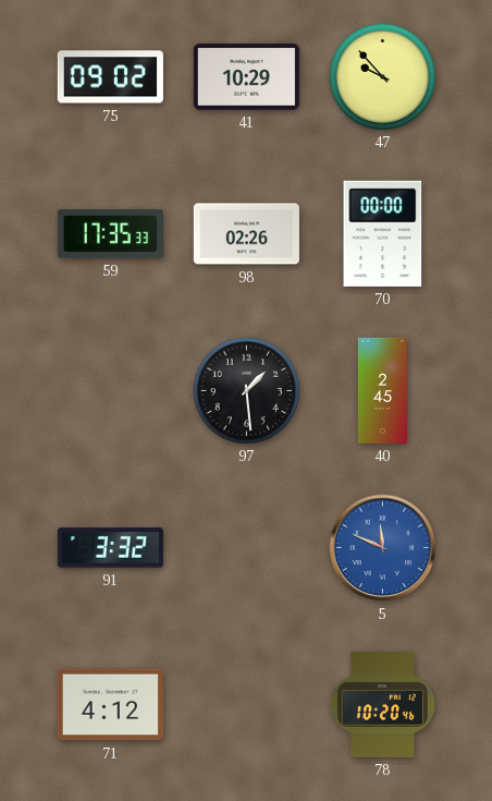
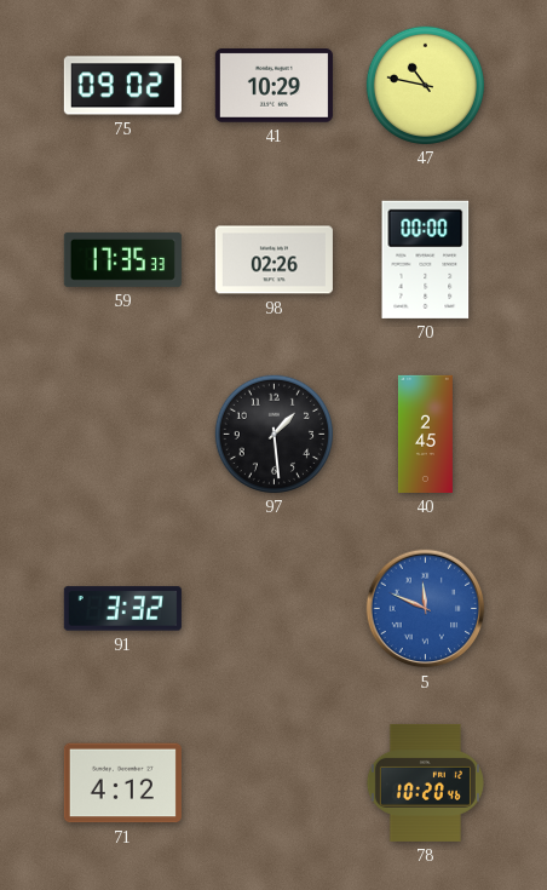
47: 9:53 -> 10:47 (425, 85)
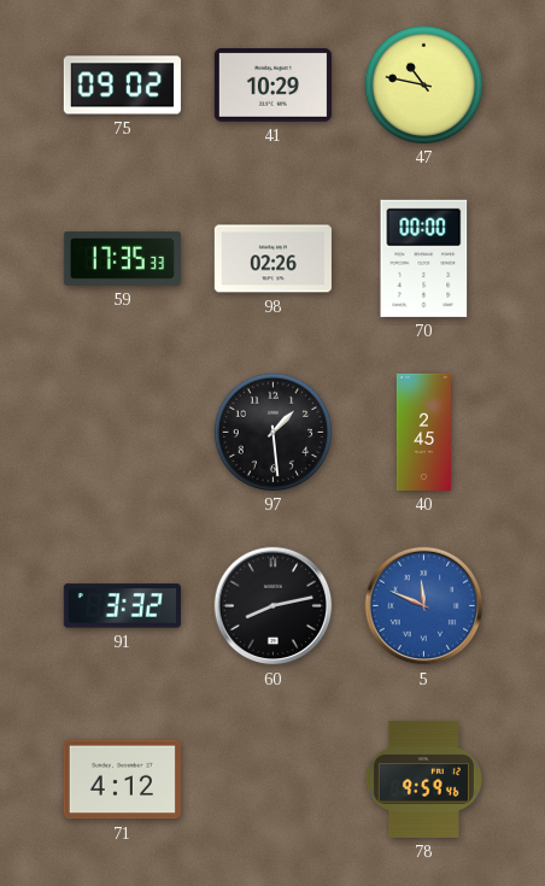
60: none -> 8:13 (274, 606)
78: 10:20 -> 9:59 (423, 779)
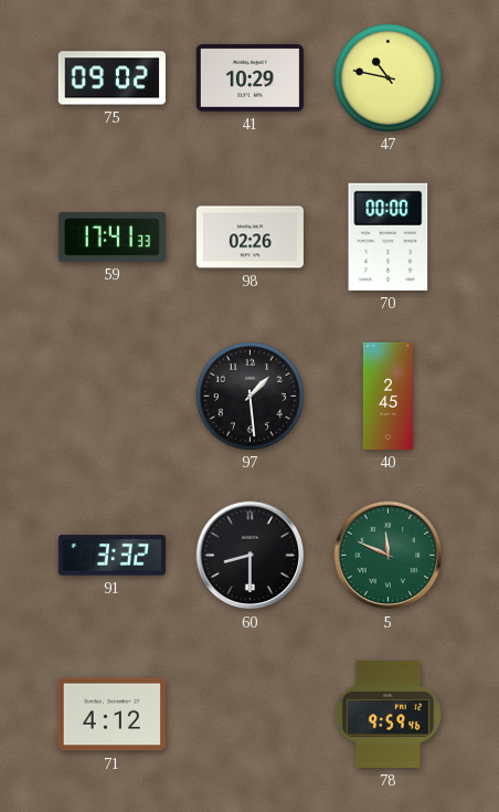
59: 17:35 -> 17:41 (112, 236)
60: 8:13 -> 8:30 (251, 556)
5 dial: blue -> green (389, 556)
